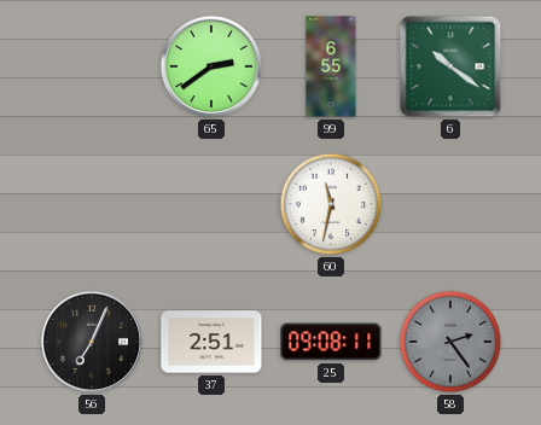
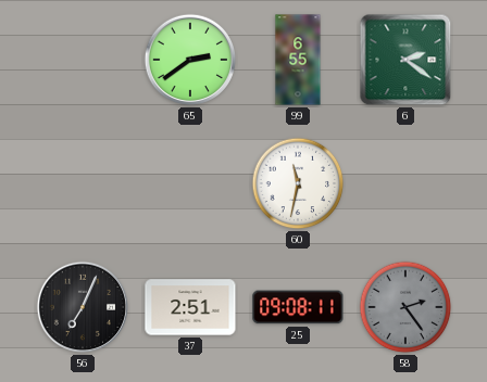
6: 10:21 -> 2:21 (405, 60)
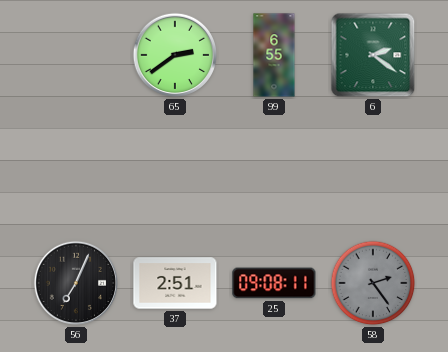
60: 11:32 -> none (298, 183)
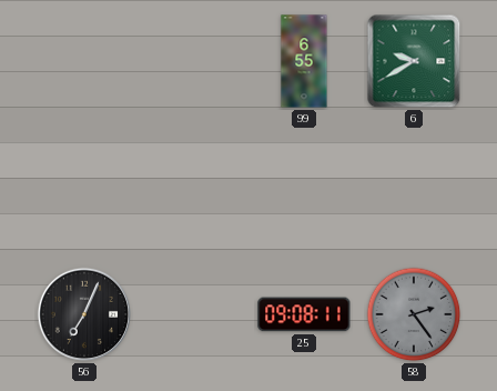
65: 2:39 -> none (175, 55)
6: 2:21 -> 9:40 (414, 61)
37: 2:51 -> none (175, 283)
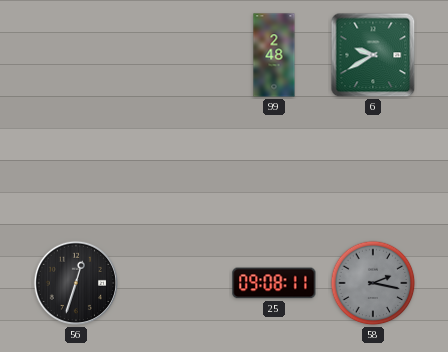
99: 6:55 -> 2:48 (274, 55)
56: 7:04 -> 12:33 (76, 283)
58: 2:24 -> 2:17 (373, 283)
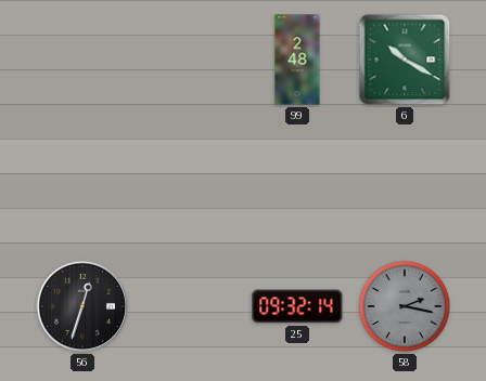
6: 9:40 -> 10:20 (405, 60)
25: 09:08 -> 09:32 (297, 306)
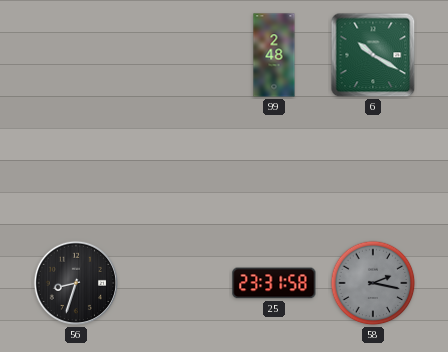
56: 12:33 -> 8:33 (76, 283)
25: 09:32 -> 23:31 (274, 283)
